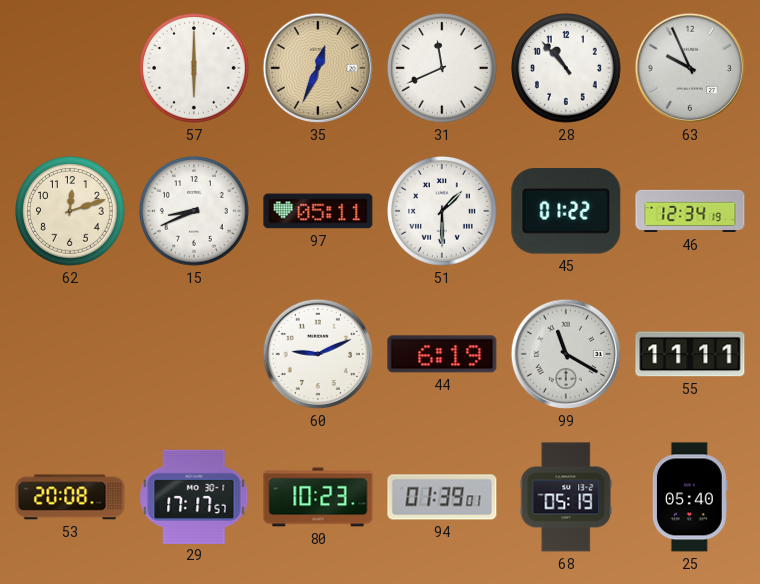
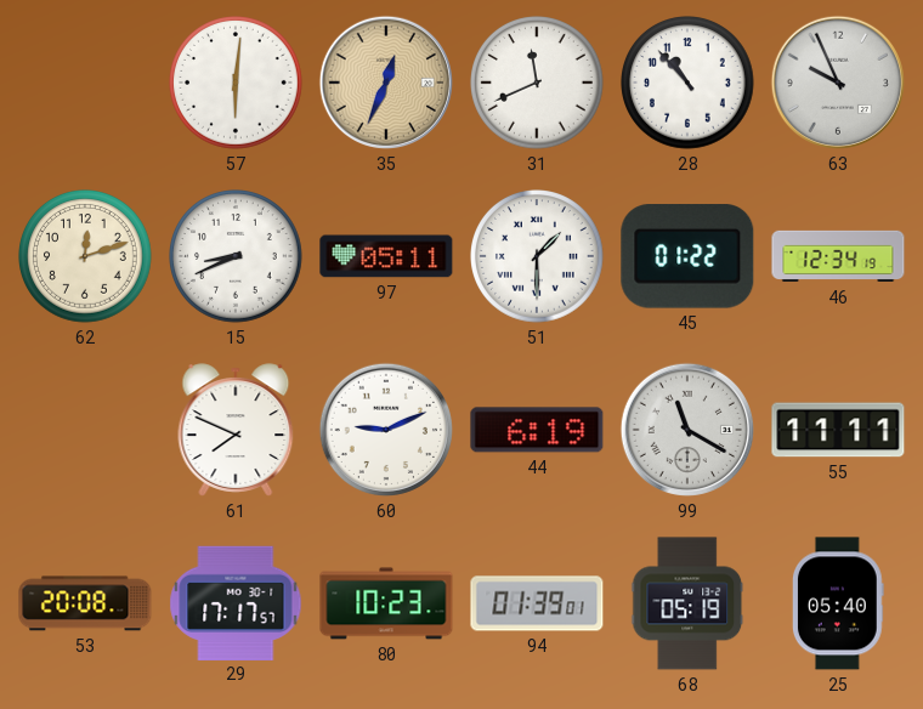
57: 6:00 -> 6:01 (237, 84)
61: none -> 7:49 (236, 430)
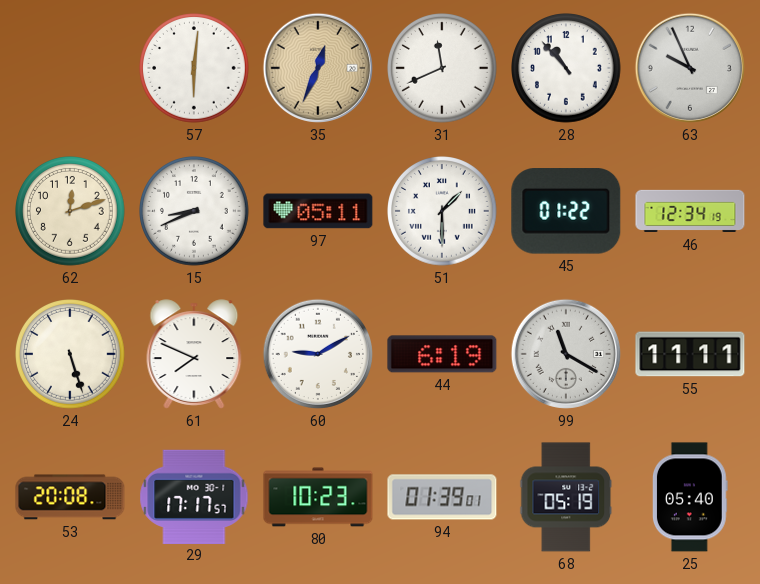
24: none -> 5:27 (71, 355)
60: 9:11 -> 9:10 (318, 354)
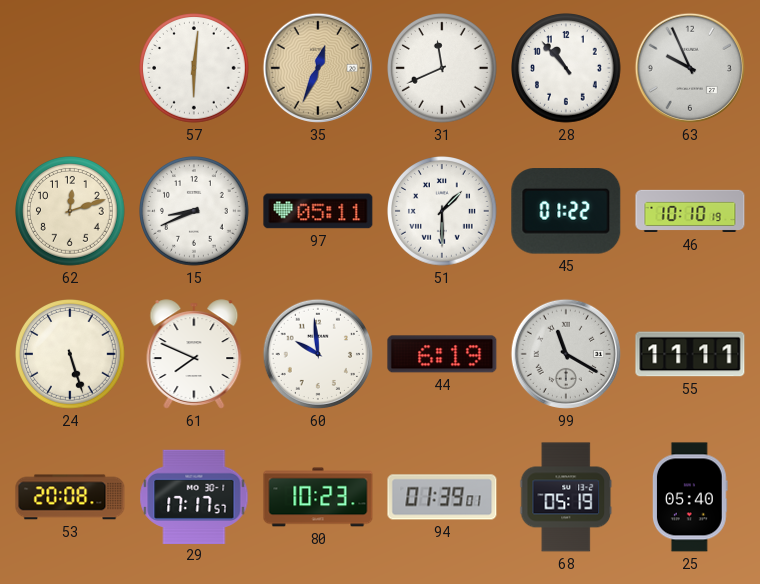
46: 12:34 -> 10:10 (690, 211)
60: 9:10 -> 9:59 (318, 354)
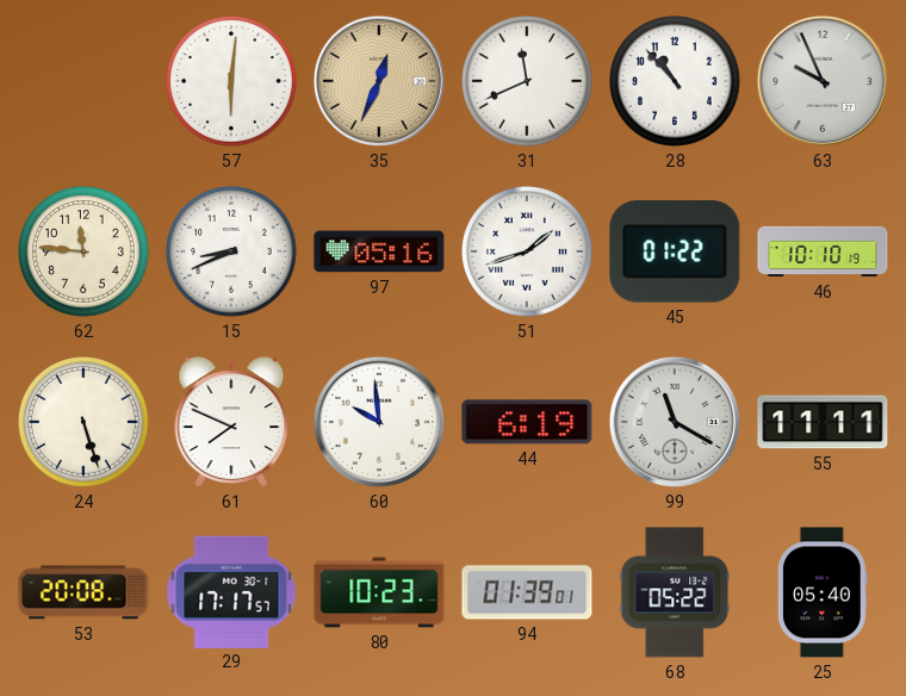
62: 12:12 -> 11:46 (85, 253)
97: 05:11 -> 05:16 (379, 251)
51: 1:30 -> 1:42 (528, 253)
68: 05:19 -> 05:22 (675, 592)
